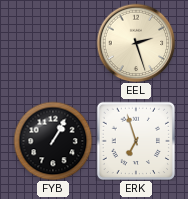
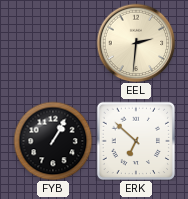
EEL: 2:27 -> 2:31 (136, 43)
ERK: 6:57 -> 6:52 (136, 141)
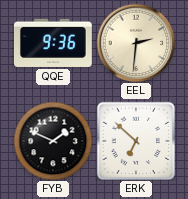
QQE: none -> 9:36 (54, 43)
FYB: 1:05 -> 1:49 (53, 141)
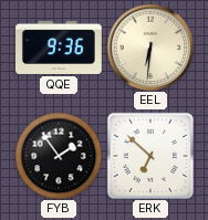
EEL: 2:31 -> 6:31 (150, 48)
FYB: 1:49 -> 1:54 (59, 156)
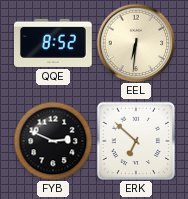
QQE: 9:36 -> 8:52 (54, 43)
FYB: 1:54 -> 2:49 (53, 141)
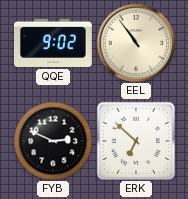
QQE: 8:52 -> 9:02 (54, 43)
EEL: 6:31 -> 10:54 (136, 43)
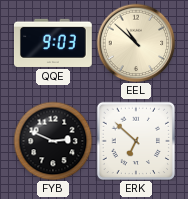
QQE: 9:02 -> 9:03 (54, 43)
EEL: 10:54 -> 10:52 (136, 43)
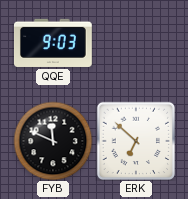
EEL: 10:52 -> none (136, 43)
FYB: 2:49 -> 11:49 (53, 141)
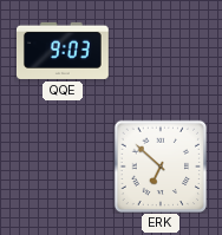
FYB: 11:49 -> none (53, 141)
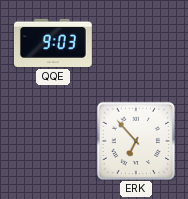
ERK: 6:52 -> 6:53 (136, 141)
